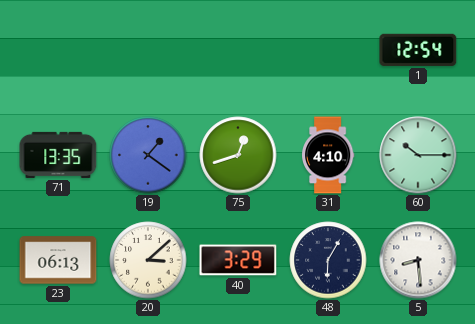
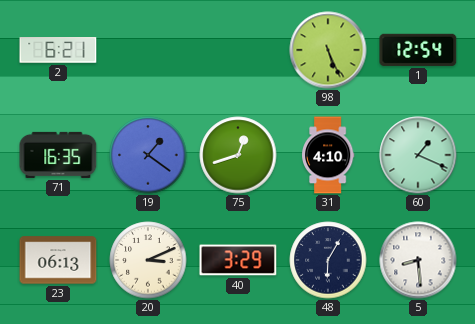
2: none -> 6:21 (58, 50)
98: none -> 5:26 (328, 50)
71: 13:35 -> 16:35 (58, 155)
60: 10:15 -> 1:19 (418, 155)
20: 3:08 -> 3:11 (148, 260)
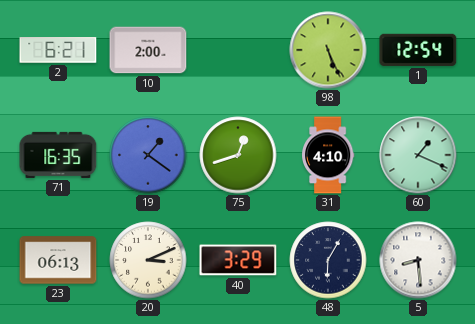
10: none -> 2:00 (148, 50)
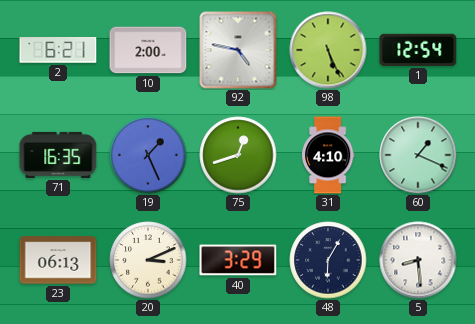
92: none -> 4:47 (238, 50)
19: 1:21 -> 1:26 (148, 155)
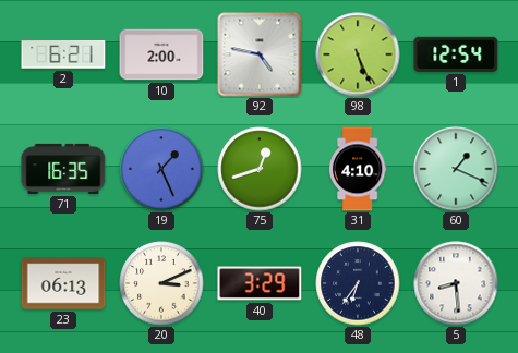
48: 6:05 -> 6:36 (358, 283)
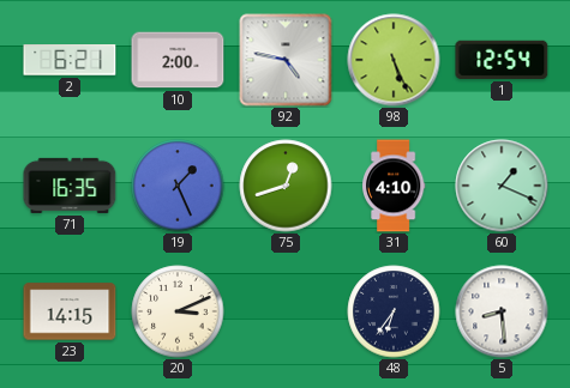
23: 06:13 -> 14:15 (70, 311)
40: 3:29 -> none (260, 283)
